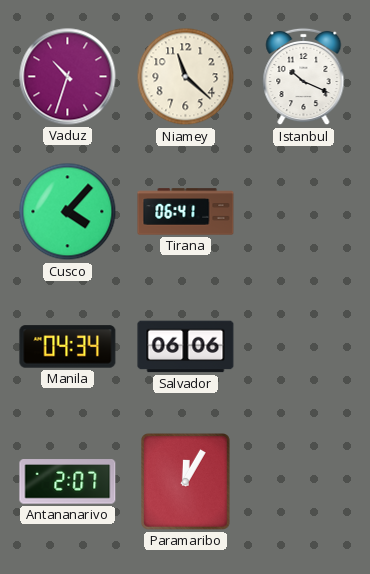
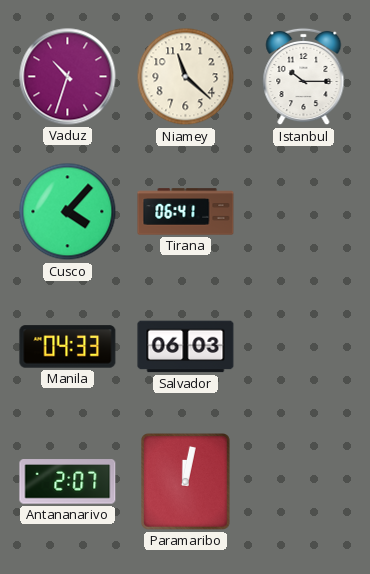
Istanbul: 10:19 -> 10:15 (304, 77)
Manila: 04:34 -> 04:33 (68, 347)
Salvador: 06:06 -> 06:03 (186, 347)
Paramaribo: 12:05 -> 12:02 (186, 482)
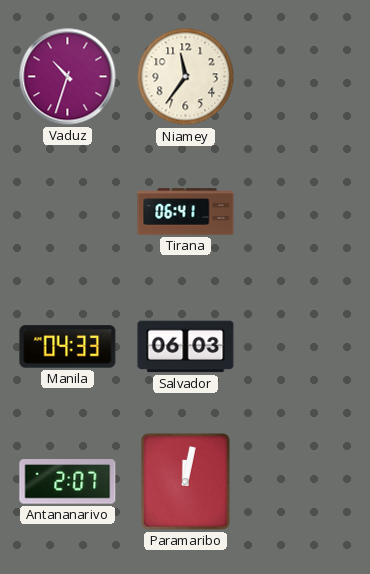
Niamey: 11:22 -> 11:36 (186, 77)
Istanbul: 10:15 -> none (304, 77)
Cusco: 4:07 -> none (68, 212)
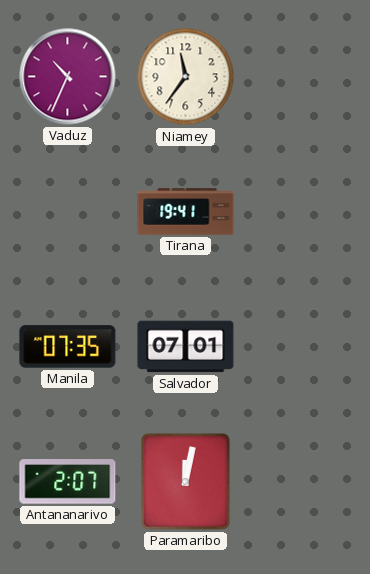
Vaduz: 10:33 -> 10:34 (68, 77)
Tirana: 06:41 -> 19:41 (186, 212)
Manila: 04:33 -> 07:35 (68, 347)
Salvador: 06:03 -> 07:01 (186, 347)
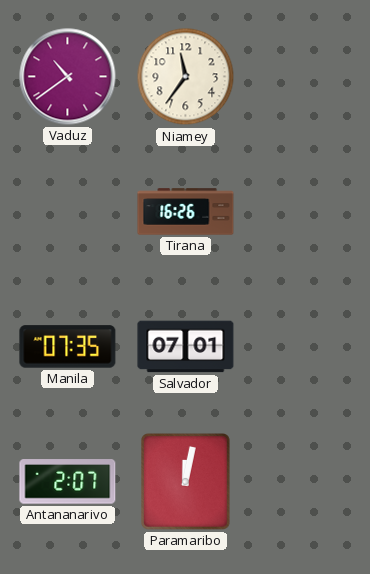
Vaduz: 10:34 -> 10:39 (68, 77)
Tirana: 19:41 -> 16:26 (186, 212)
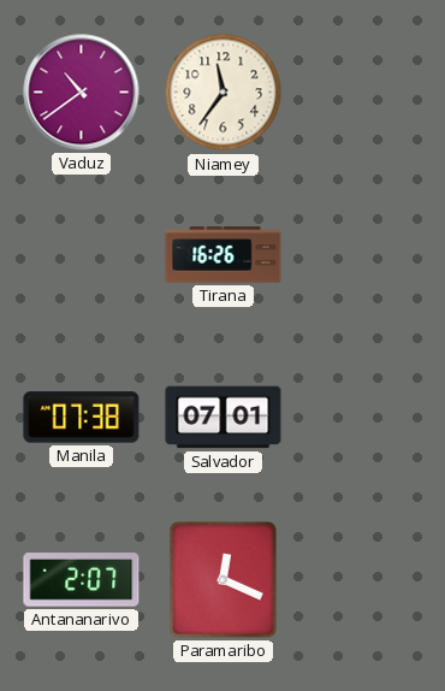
Manila: 07:35 -> 07:38 (82, 418)
Paramaribo: 12:02 -> 12:19 (224, 580)
